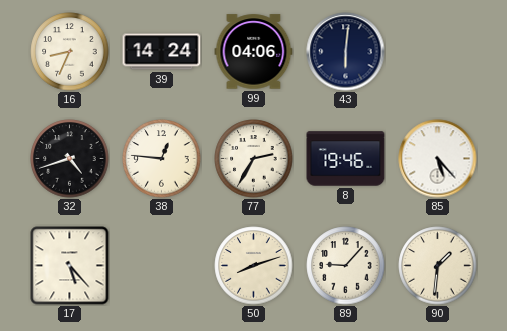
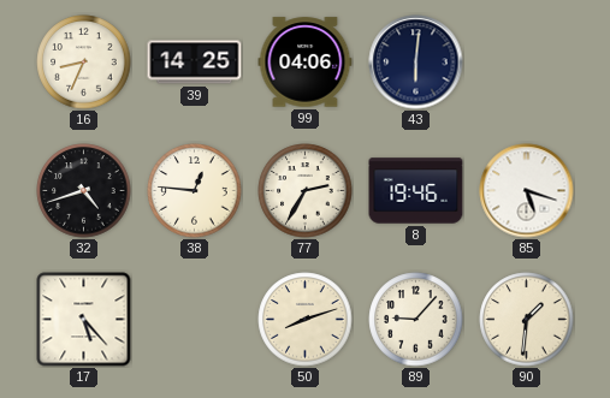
39: 14:24 -> 14:25 (195, 63)
85: 5:23 -> 5:18 (527, 191)
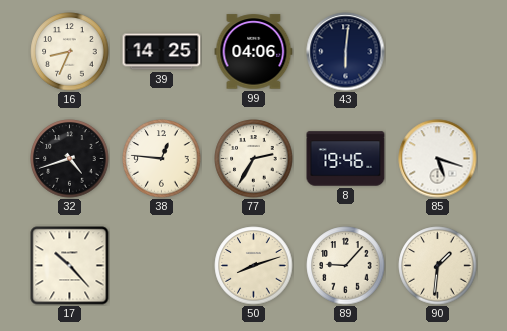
17: 5:23 -> 10:23 (70, 266)
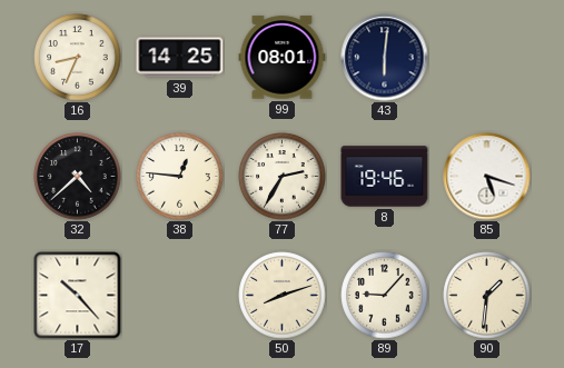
99: 04:06 -> 08:01 (283, 58)
32: 4:42 -> 4:38 (78, 177)
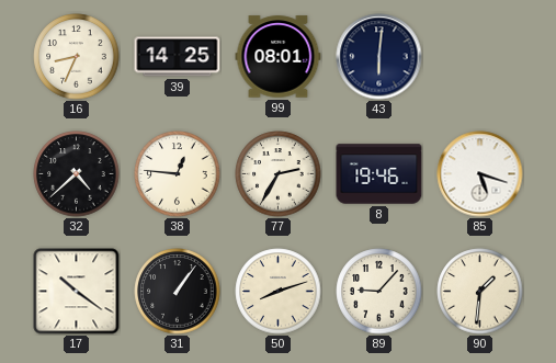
17: 10:23 -> 10:21 (77, 292)
31: none -> 1:06 (178, 292)
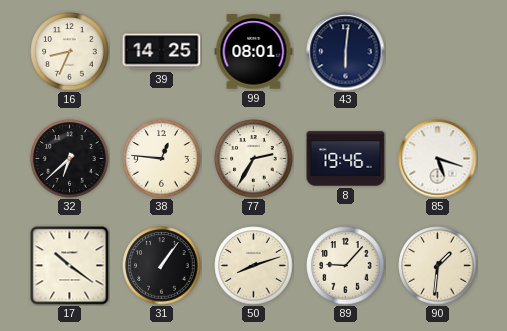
32: 4:38 -> 6:38 (70, 159)
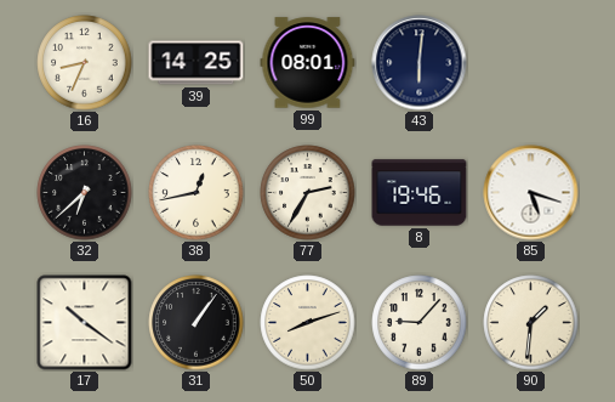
38: 12:46 -> 12:43 (197, 193)
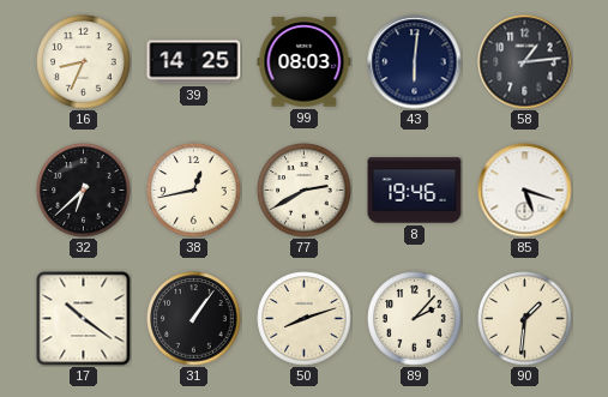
99: 08:01 -> 08:03 (305, 62)
58: none -> 1:14 (525, 62)
77: 2:35 -> 2:40 (305, 191)
89: 9:07 -> 2:07 (415, 319)
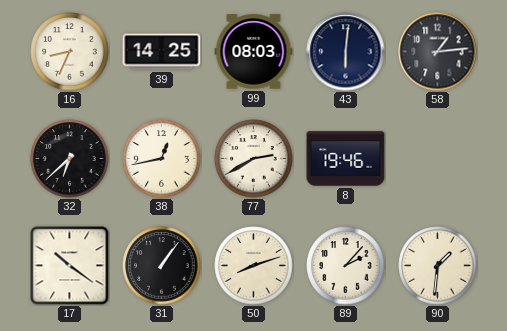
85: 5:18 -> none (525, 191)
